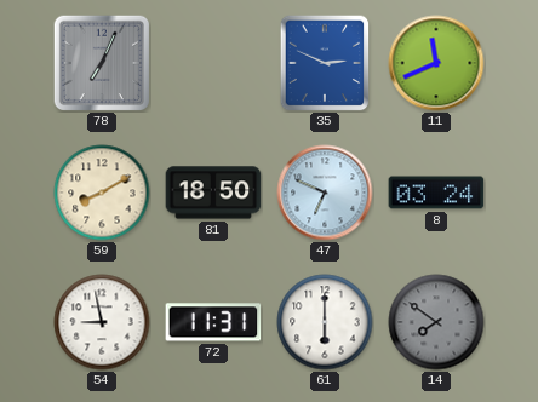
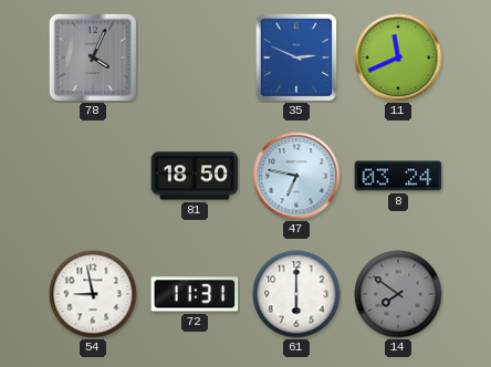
78: 7:04 -> 4:04 (92, 56)
59: 8:10 -> none (102, 193)
47: 6:49 -> 6:47 (296, 176)
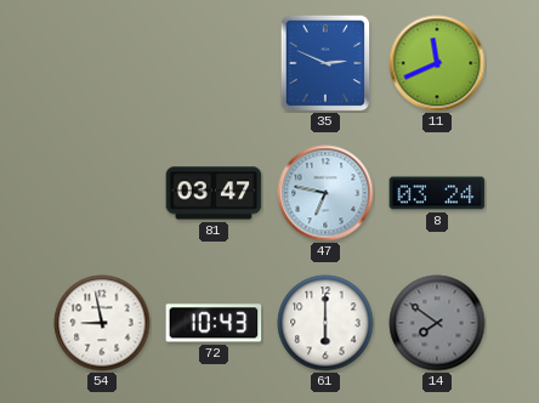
78: 4:04 -> none (92, 56)
81: 18:50 -> 03:47 (214, 193)
72: 11:31 -> 10:43 (214, 323)
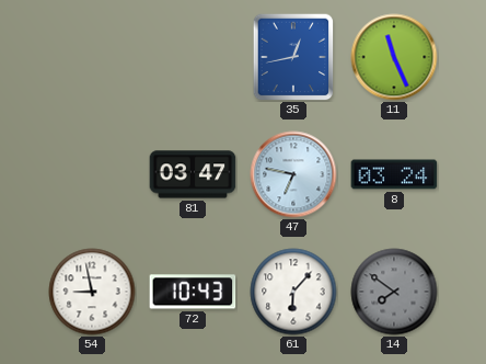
35: 2:49 -> 12:43 (293, 57)
11: 11:41 -> 11:26 (394, 57)
61: 6:00 -> 6:07 (293, 292)
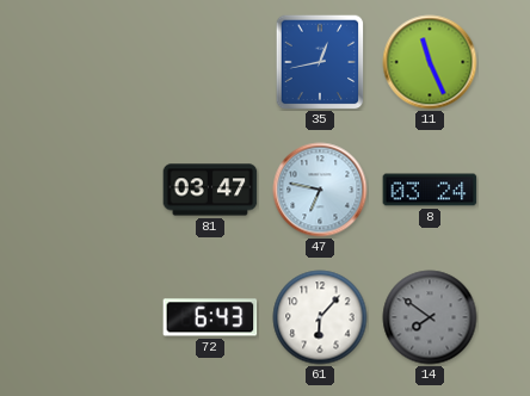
54: 8:58 -> none (92, 292)
72: 10:43 -> 6:43 (210, 317)
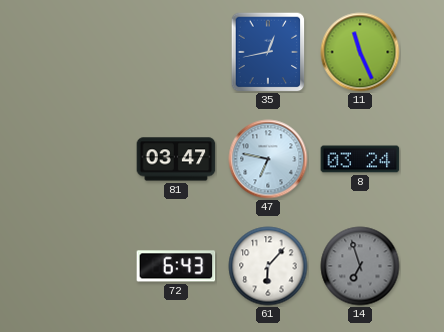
14: 7:51 -> 6:57 (360, 266)
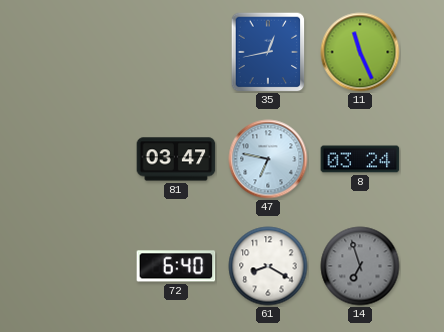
72: 6:43 -> 6:40 (176, 266)
61: 6:07 -> 8:20 (268, 266)
